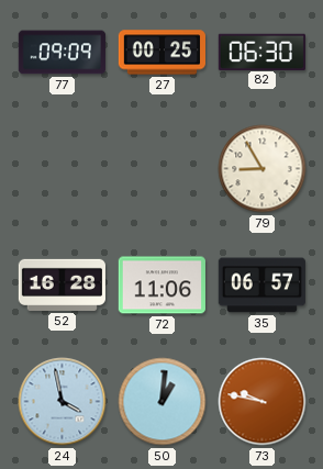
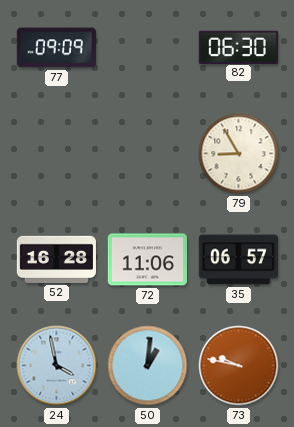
27: 00:25 -> none (161, 53)
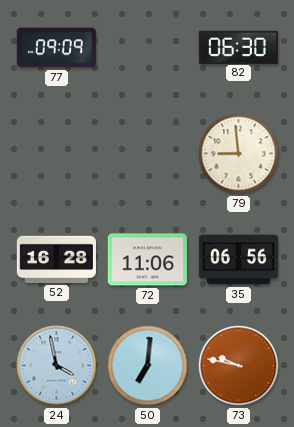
79: 8:55 -> 8:59 (239, 154)
35: 06:57 -> 06:56 (238, 260)
50: 1:01 -> 7:01 (148, 366)
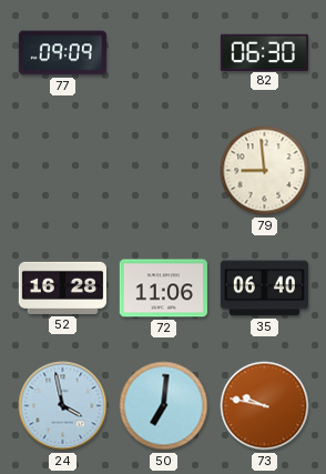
35: 06:56 -> 06:40 (264, 289)
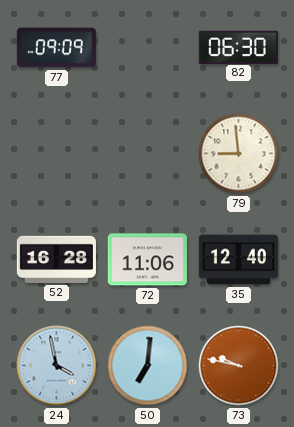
35: 06:40 -> 12:40 (238, 260)
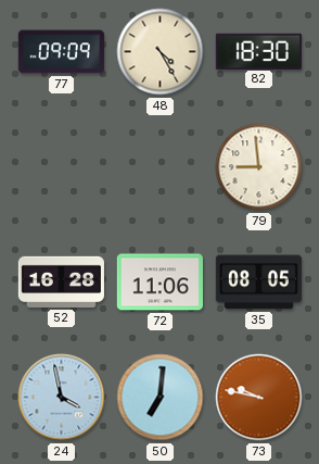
48: none -> 4:25 (161, 52)
82: 06:30 -> 18:30 (258, 51)
35: 12:40 -> 08:05 (258, 283)
